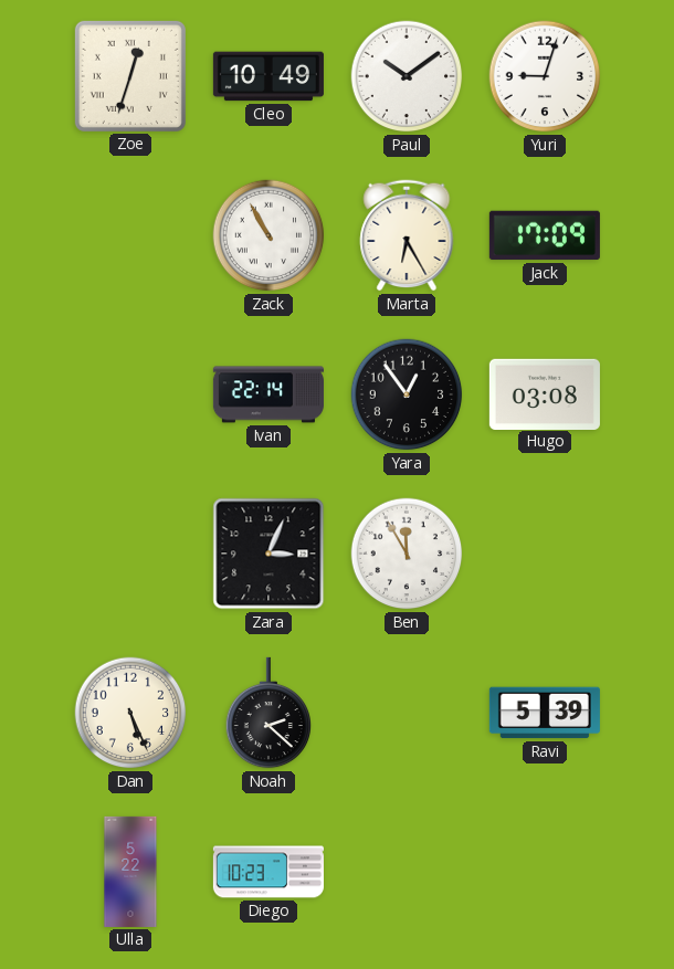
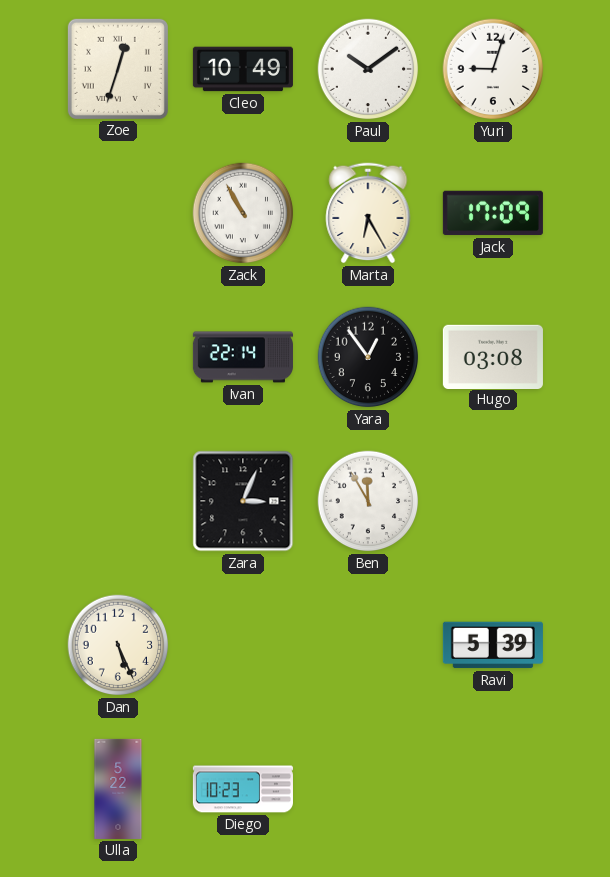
Noah: 2:22 -> none (267, 713)
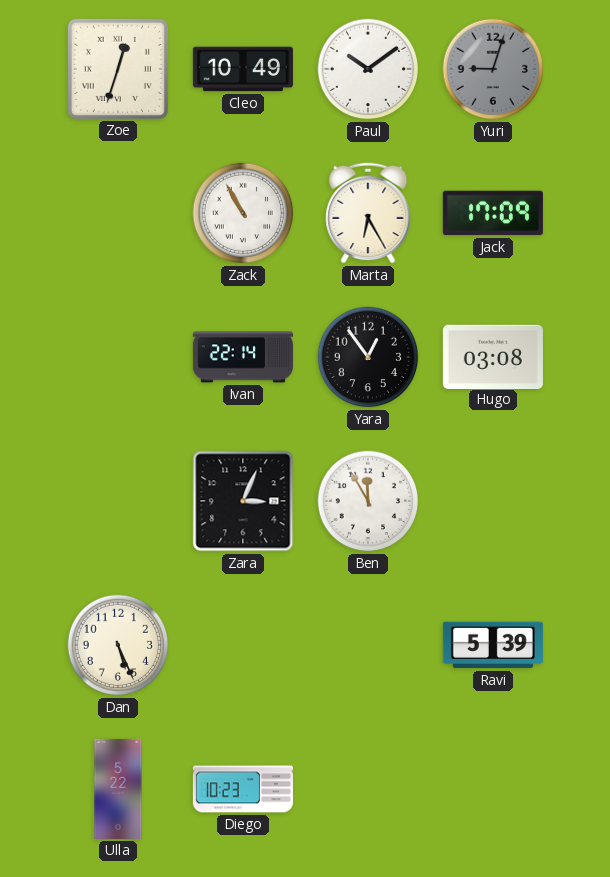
Yuri dial: white -> grey (493, 69)
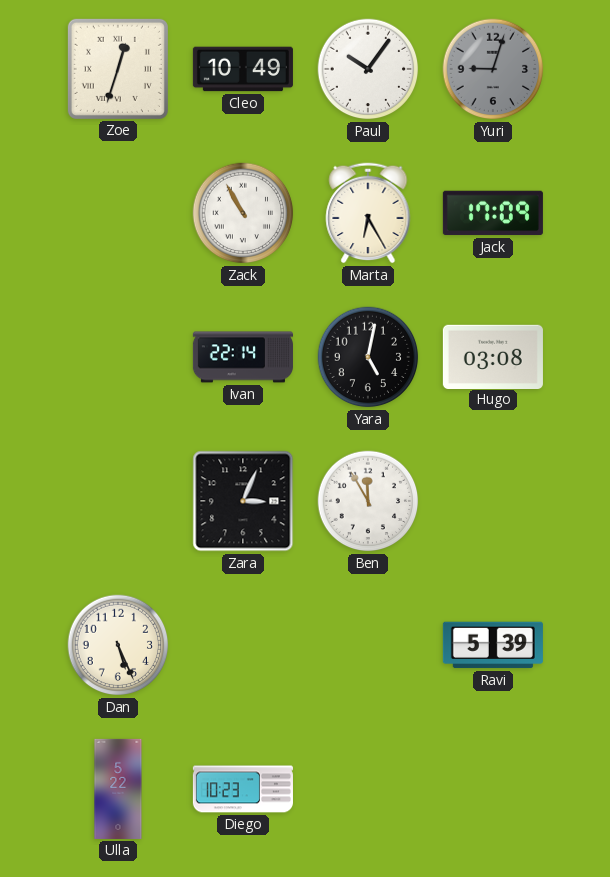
Paul: 10:09 -> 10:06 (368, 69)
Yara: 12:54 -> 5:02 (368, 357)
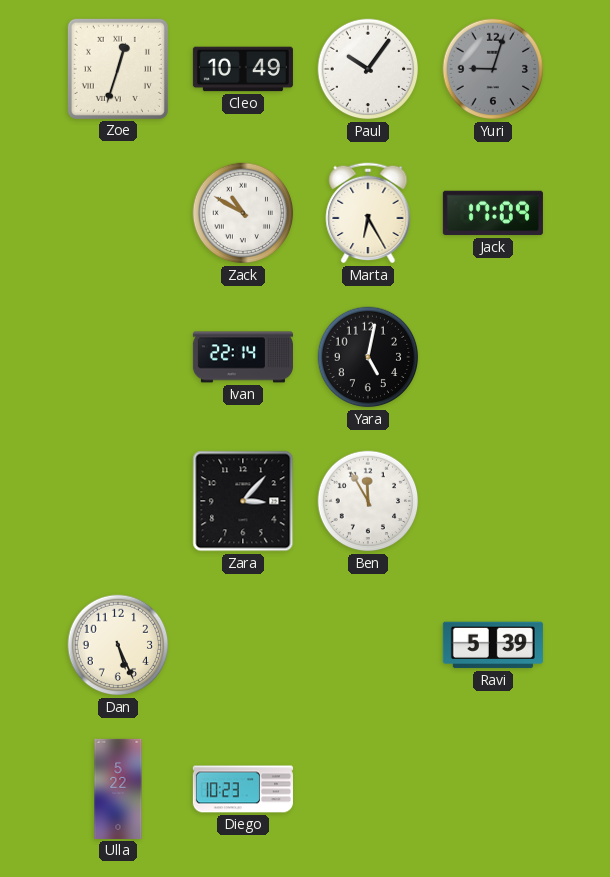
Zack: 10:55 -> 10:50 (243, 213)
Hugo: 03:08 -> none (493, 356)
Zara: 3:04 -> 3:07 (243, 501)
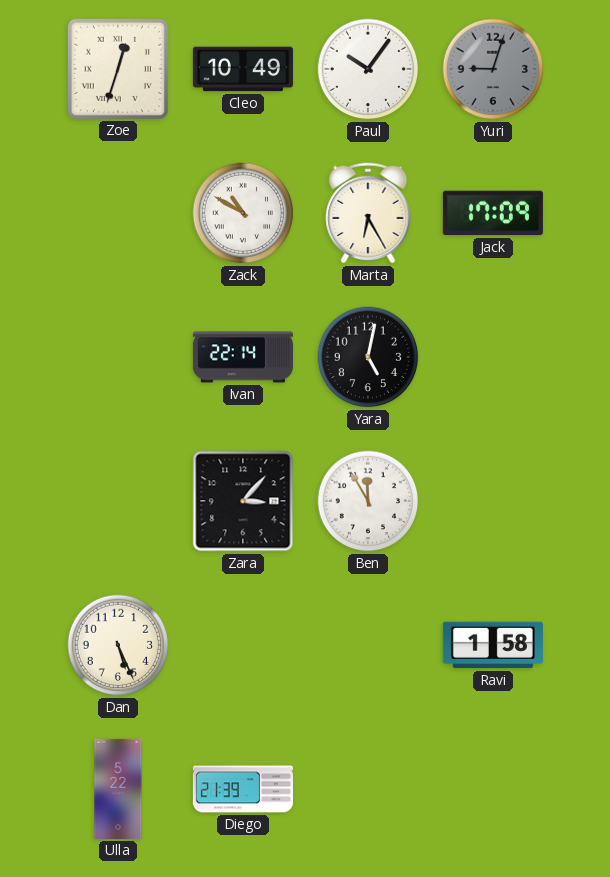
Ravi: 5:39 -> 1:58 (493, 645)
Diego: 10:23 -> 21:39 (243, 789)
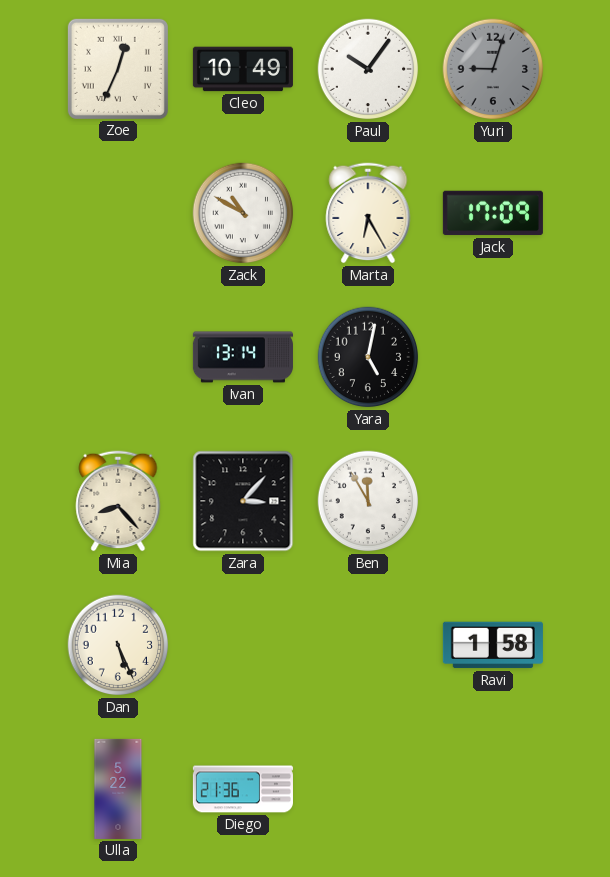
Zoe: 12:33 -> 12:34 (118, 69)
Ivan: 22:14 -> 13:14 (243, 357)
Mia: none -> 8:23 (118, 501)
Diego: 21:39 -> 21:36 (243, 789)
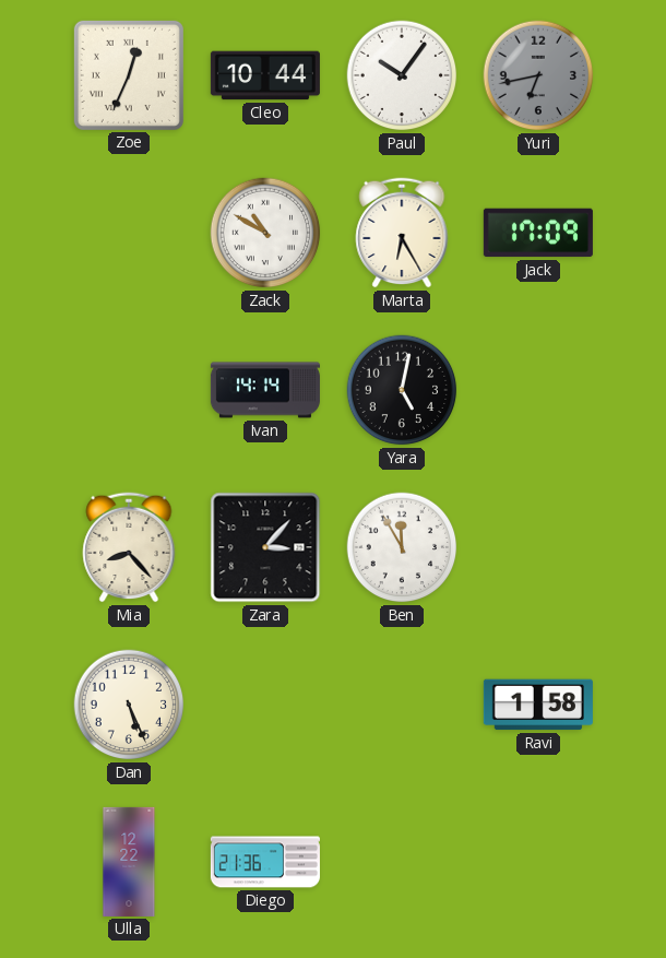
Cleo: 10:49 -> 10:44 (265, 75)
Yuri: 9:03 -> 6:43 (538, 75)
Ivan: 13:14 -> 14:14 (265, 390)
Ulla: 5:22 -> 12:22 (129, 862)
